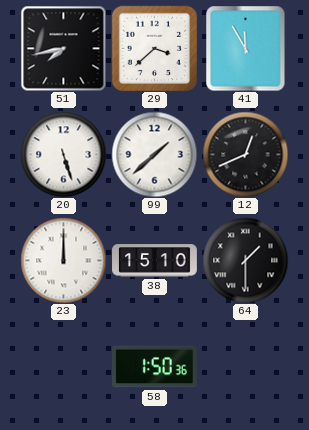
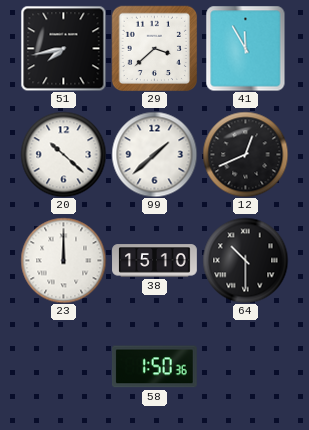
20: 5:27 -> 10:22 (63, 154)
64: 1:30 -> 10:30 (245, 260)
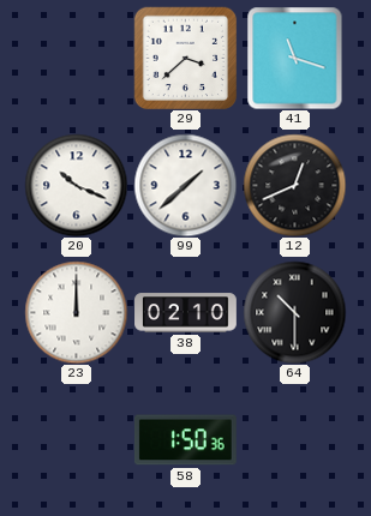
51: 7:43 -> none (63, 48)
41: 11:55 -> 11:18 (295, 58)
20: 10:22 -> 10:19 (76, 185)
38: 15:10 -> 02:10 (186, 313)
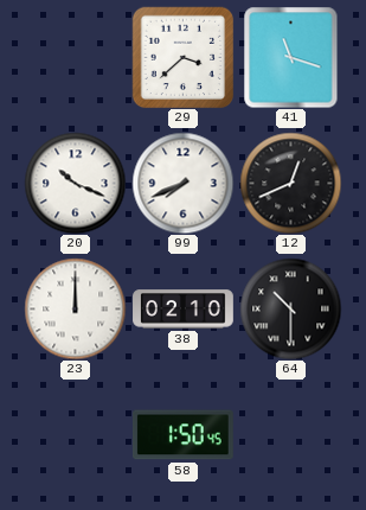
99: 1:38 -> 7:41 (182, 183)
58: 1:50:36 -> 1:50:45 (182, 435)
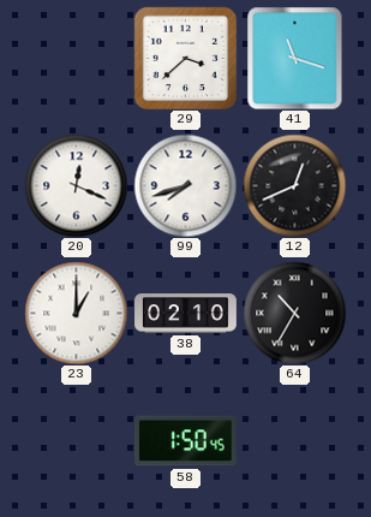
20: 10:19 -> 12:19 (76, 185)
99: 7:41 -> 7:42 (185, 185)
23: 12:00 -> 1:00 (76, 313)
64: 10:30 -> 10:35 (294, 313)
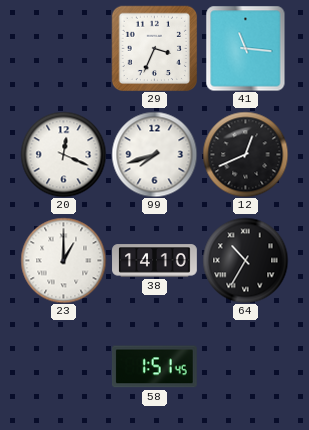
29: 3:38 -> 3:34 (154, 48)
41: 11:18 -> 11:16 (246, 48)
38: 02:10 -> 14:10 (155, 261)
58: 1:50 -> 1:51 (154, 367)
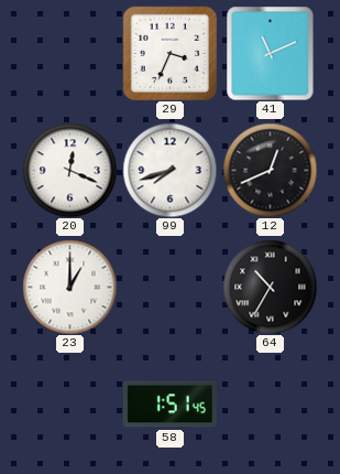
41: 11:16 -> 11:11 (271, 53)
38: 14:10 -> none (155, 261)
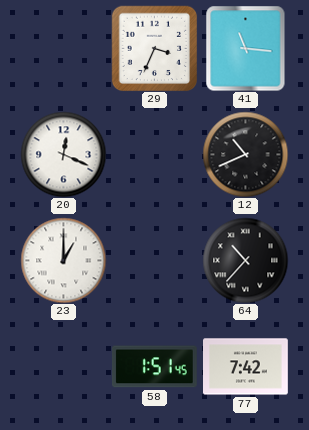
41: 11:11 -> 11:16 (246, 48)
99: 7:42 -> none (169, 170)
12: 12:41 -> 10:41 (245, 154)
64: 10:35 -> 10:37 (245, 260)
77: none -> 7:42 (246, 367)
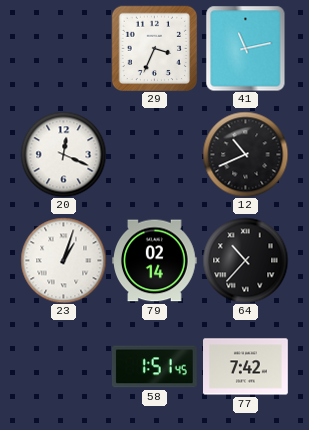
41: 11:16 -> 11:13 (246, 48)
23: 1:00 -> 1:03 (63, 260)
79: none -> 02:14 (155, 261)
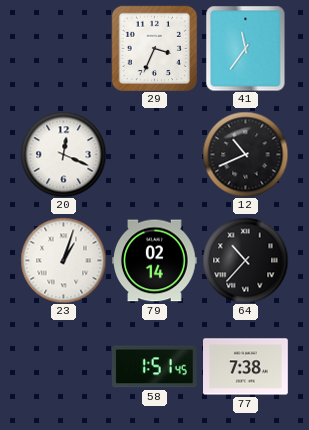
41: 11:13 -> 11:36 (246, 48)
77: 7:42 -> 7:38 (246, 367)
